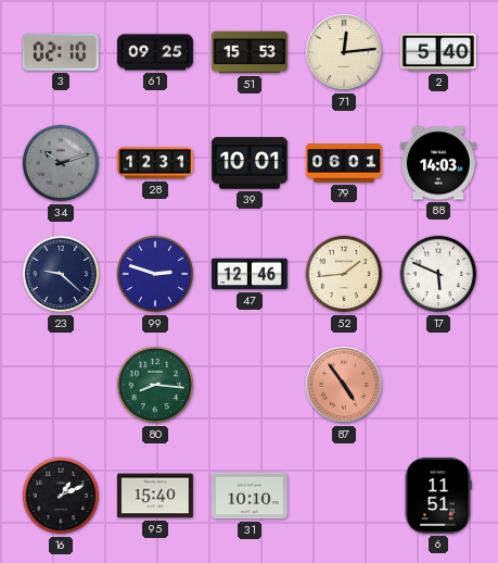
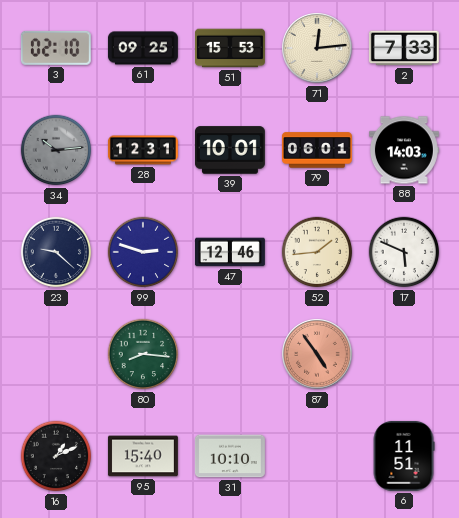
2: 5:40 -> 7:33 (404, 48)
34: 10:12 -> 10:14 (56, 150)
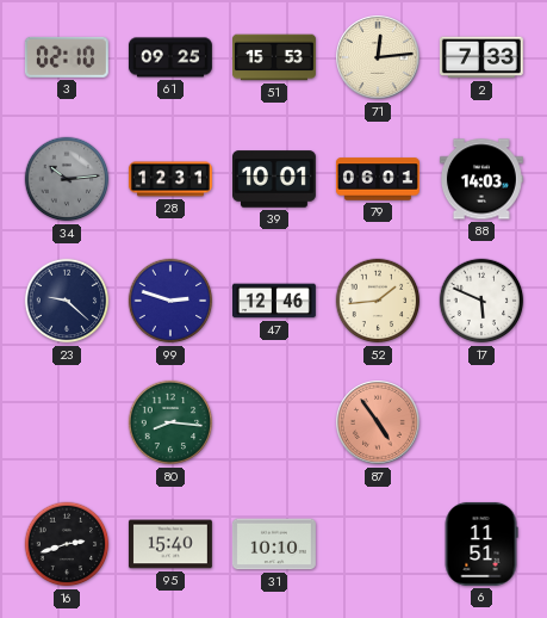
16: 1:11 -> 2:42 (67, 544)
